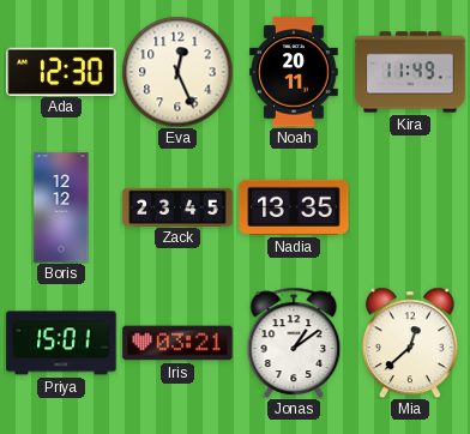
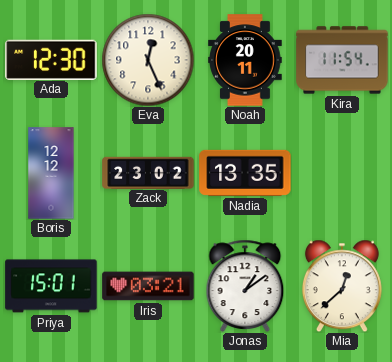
Kira: 11:49 -> 11:54 (342, 60)
Zack: 23:45 -> 23:02 (148, 172)
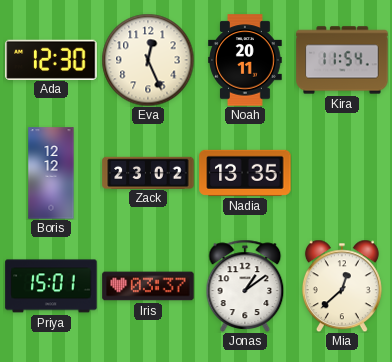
Iris: 03:21 -> 03:37 (148, 286)
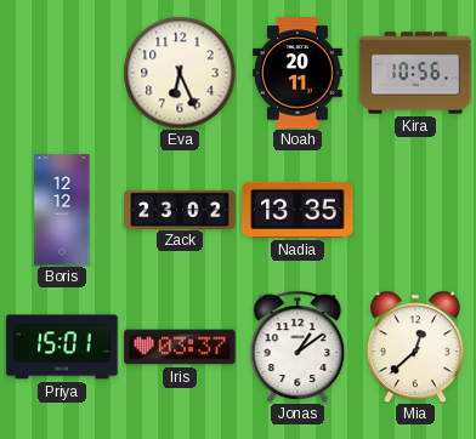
Ada: 12:30 -> none (51, 59)
Eva: 12:26 -> 6:26 (180, 73)
Kira: 11:54 -> 10:56 (415, 73)
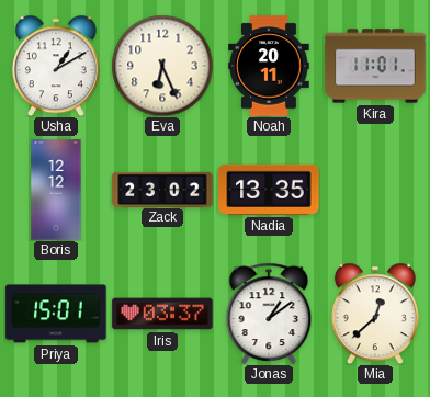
Usha: none -> 1:10 (56, 66)
Kira: 10:56 -> 11:01 (375, 66)
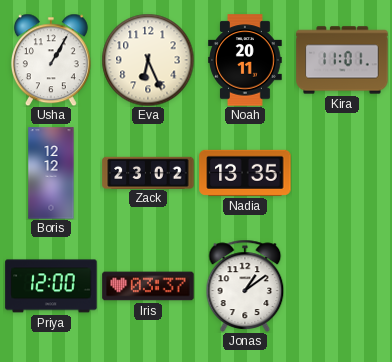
Usha: 1:10 -> 1:05 (51, 60)
Priya: 15:01 -> 12:00 (51, 286)
Mia: 12:38 -> none (375, 314)
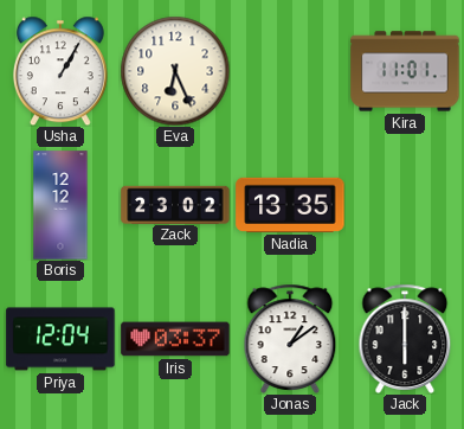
Noah: 20:11 -> none (245, 60)
Priya: 12:00 -> 12:04 (60, 339)
Jack: none -> 6:00 (405, 339)
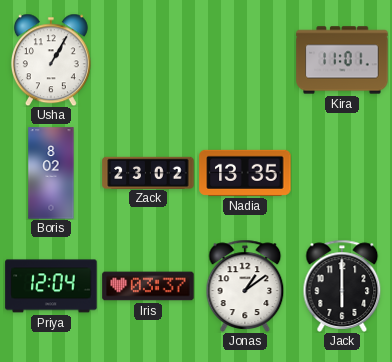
Eva: 6:26 -> none (175, 71)
Boris: 12:12 -> 8:02 (51, 173)
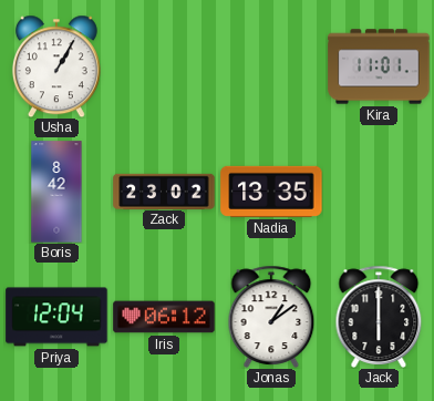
Boris: 8:02 -> 8:42 (56, 192)
Iris: 03:37 -> 06:12 (164, 317)
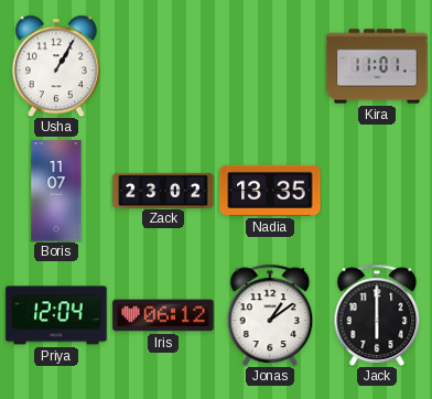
Boris: 8:42 -> 11:07 (56, 191)
